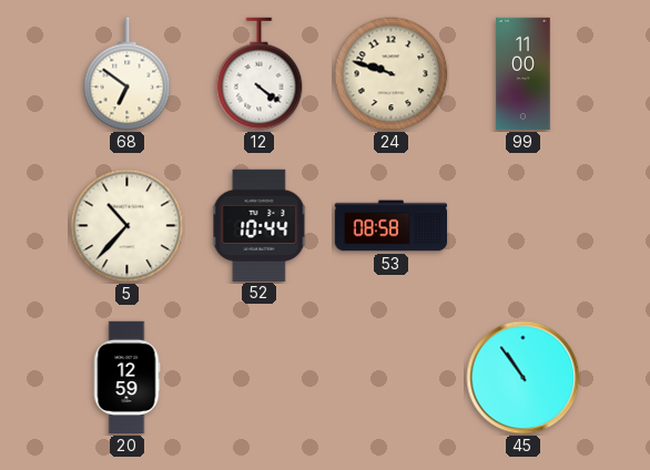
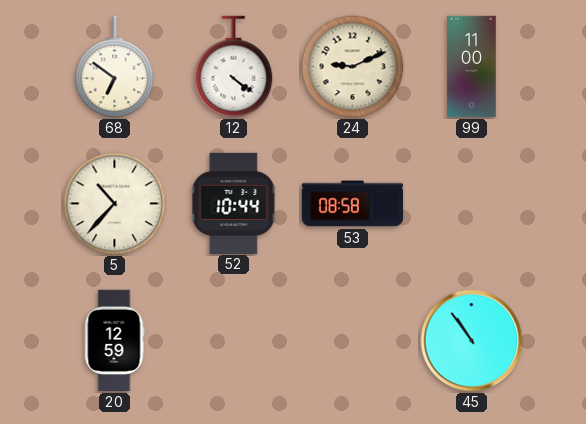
24: 9:48 -> 9:11 (353, 67)
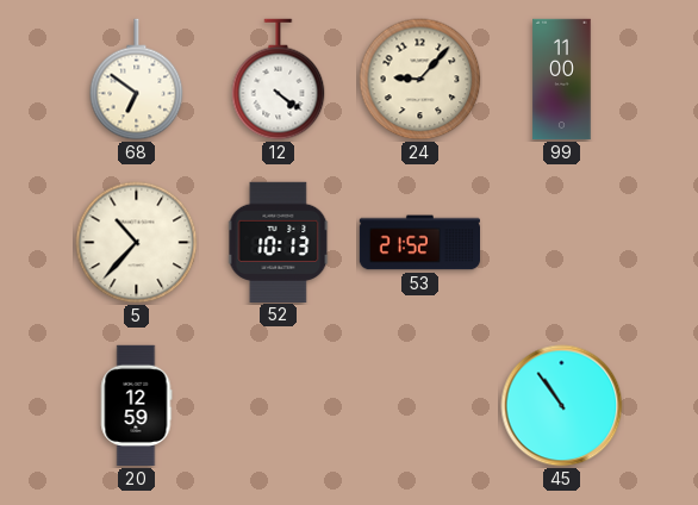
24: 9:11 -> 9:07 (420, 80)
52: 10:44 -> 10:13 (279, 242)
53: 08:58 -> 21:52 (420, 243)
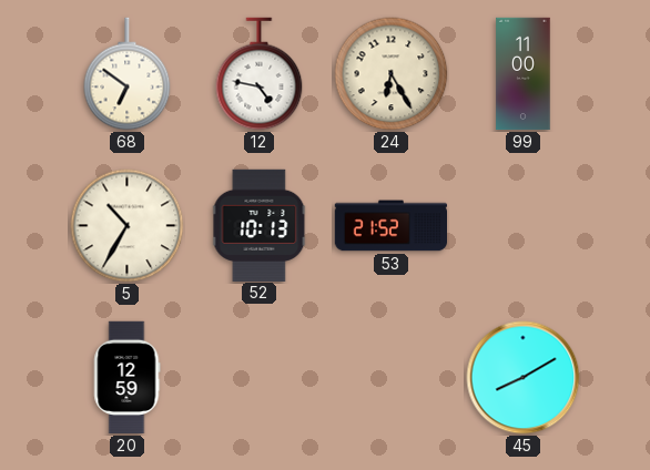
12: 4:21 -> 4:47 (260, 74)
24: 9:07 -> 6:25 (392, 74)
5: 10:37 -> 10:35 (128, 226)
45: 10:54 -> 8:10 (524, 378)
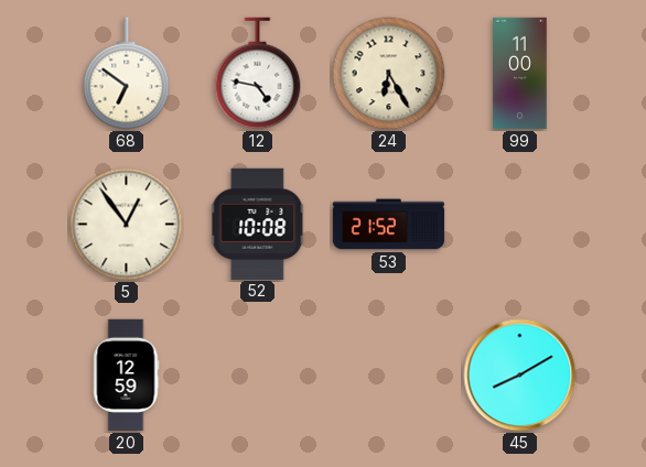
5: 10:35 -> 12:54 (127, 225)
52: 10:13 -> 10:08 (258, 224)
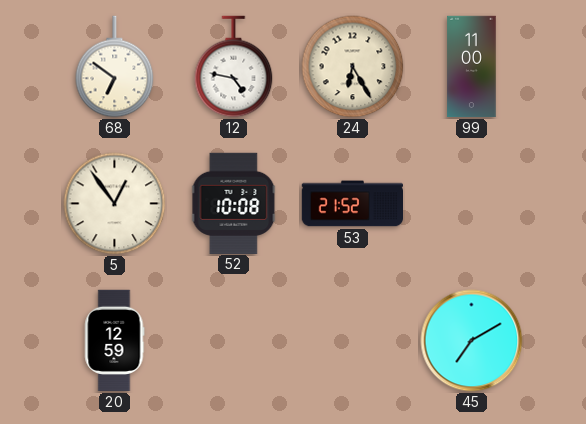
45: 8:10 -> 7:10 (472, 341)
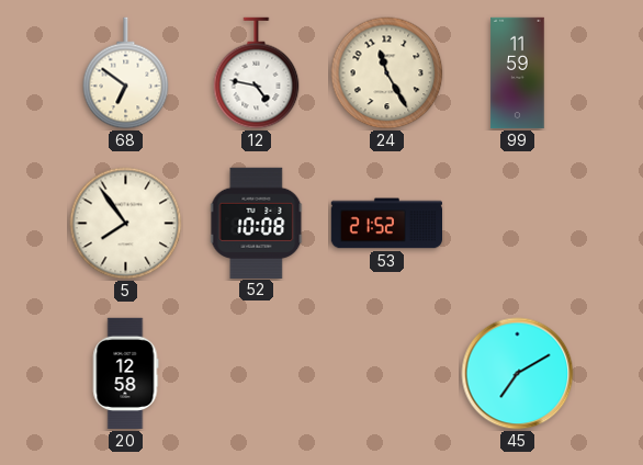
24: 6:25 -> 11:25 (387, 73)
99: 11:00 -> 11:59 (518, 73)
5: 12:54 -> 7:54 (126, 224)
20: 12:59 -> 12:58 (126, 374)
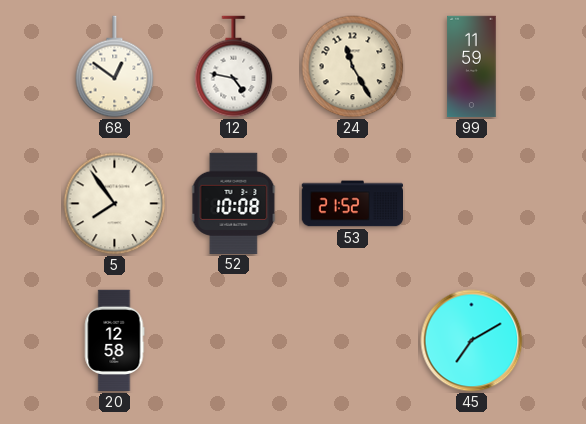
68: 6:51 -> 12:51 (115, 67)
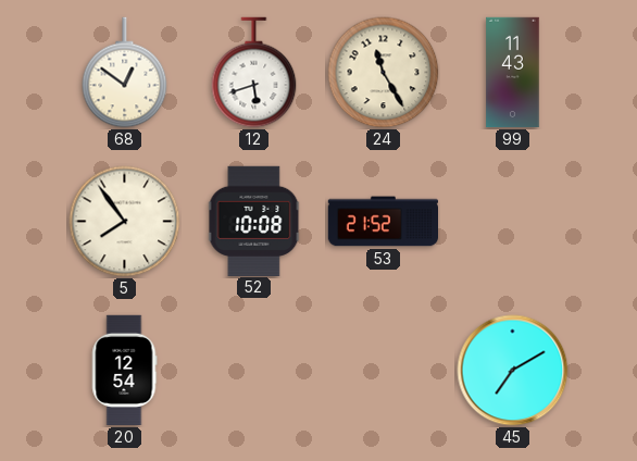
12: 4:47 -> 5:42 (254, 73)
99: 11:59 -> 11:43 (513, 73)
20: 12:58 -> 12:54 (125, 371)
